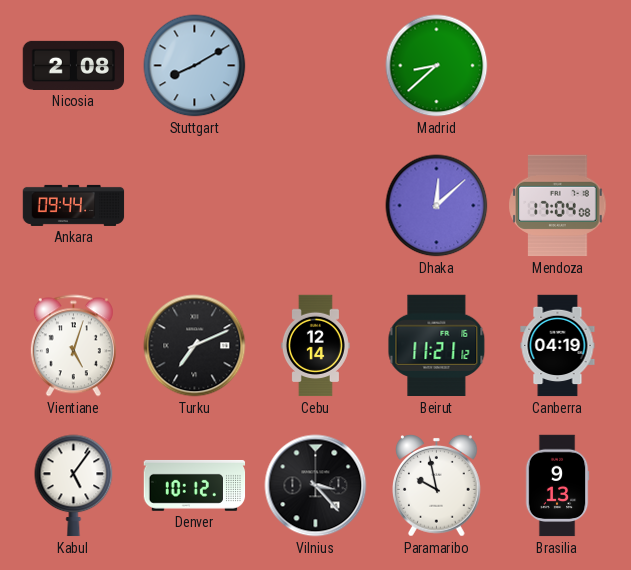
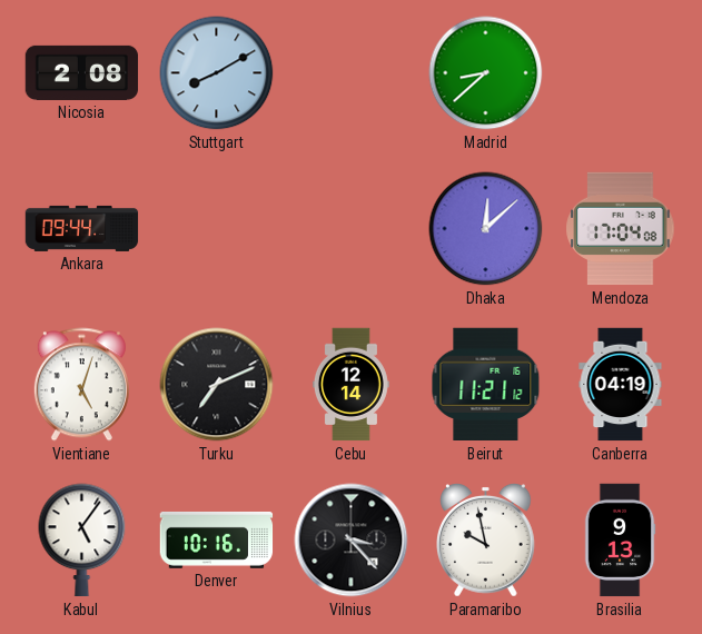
Denver: 10:12 -> 10:16 (217, 539)
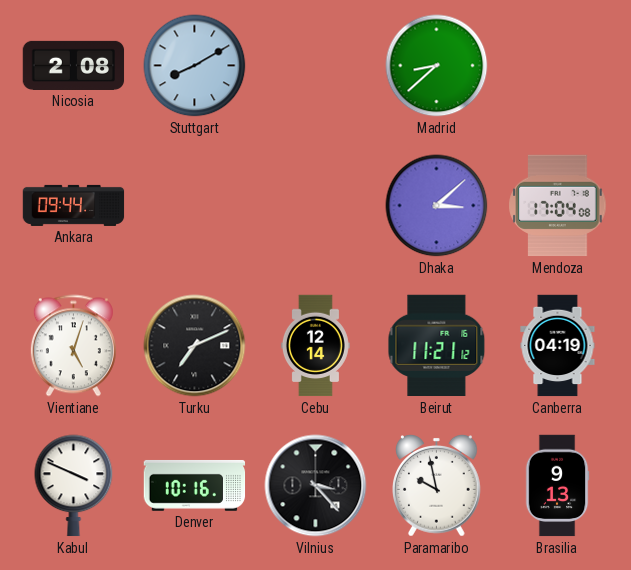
Dhaka: 12:08 -> 3:08 (437, 206)
Kabul: 5:06 -> 3:49 (74, 486)
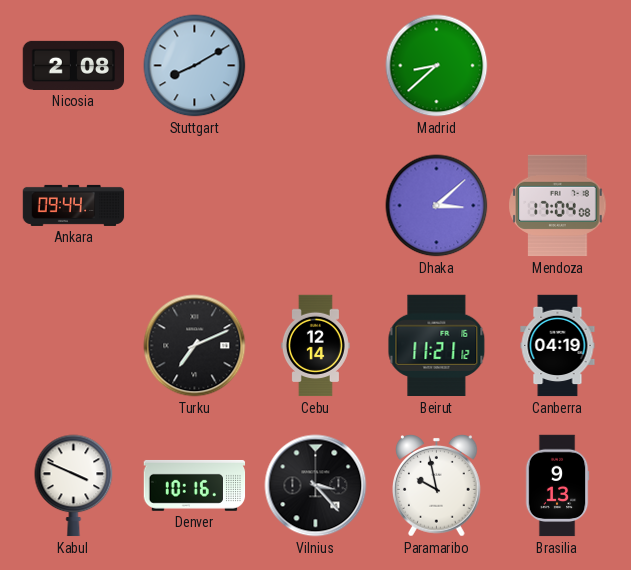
Vientiane: 5:03 -> none (73, 346)
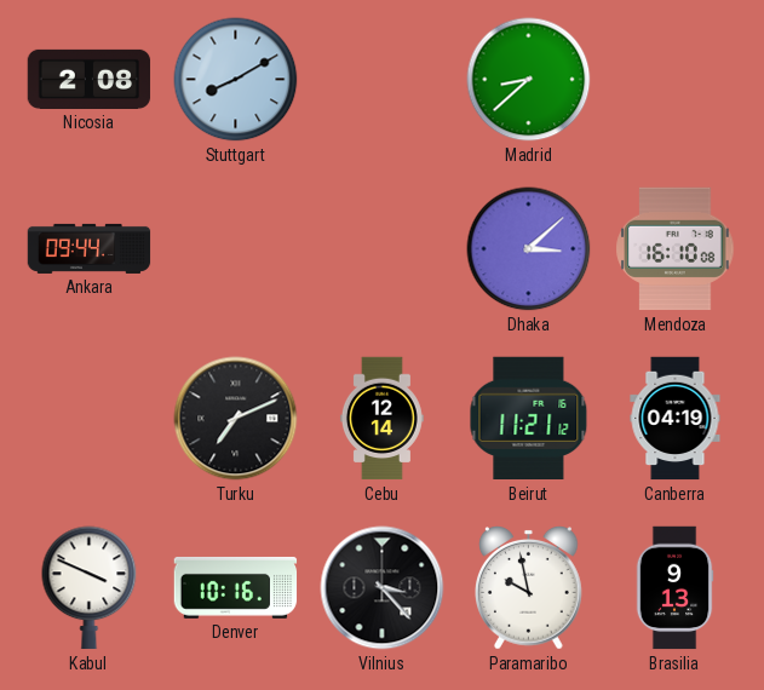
Mendoza: 17:04 -> 16:10 (676, 249)
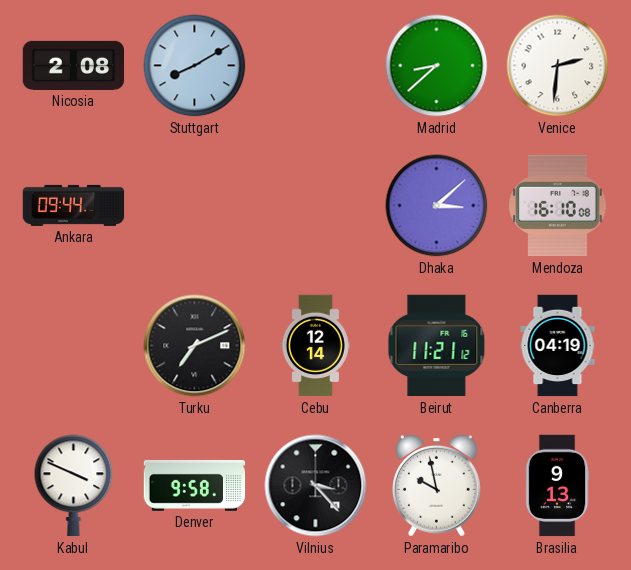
Venice: none -> 2:31 (558, 66)
Denver: 10:16 -> 9:58 (195, 485)
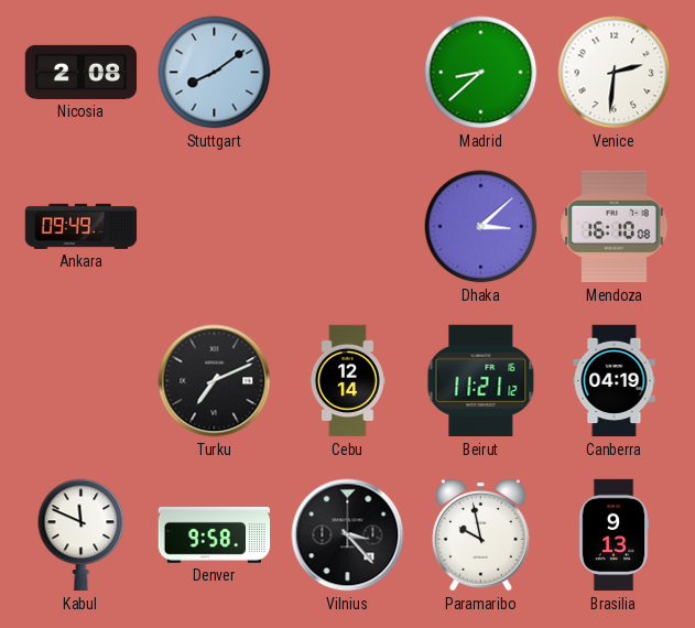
Stuttgart: 8:10 -> 8:09 (215, 73)
Ankara: 09:44 -> 09:49 (82, 226)
Kabul: 3:49 -> 11:49 (82, 535)
